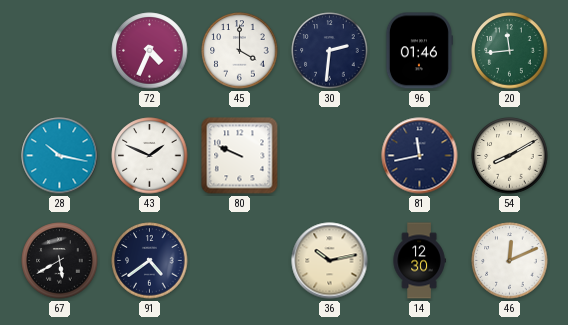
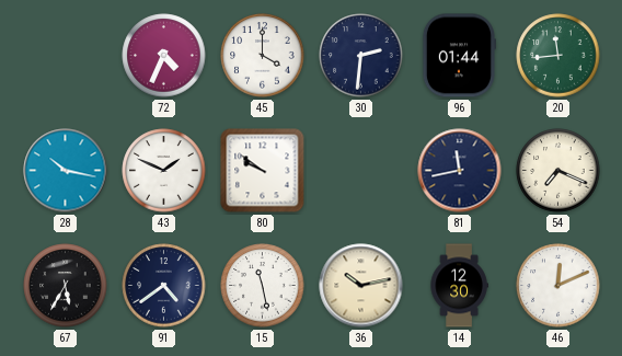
96: 01:46 -> 01:44 (459, 56)
80: 9:49 -> 9:51 (263, 171)
54: 8:10 -> 7:19 (558, 171)
67: 5:40 -> 5:35 (66, 286)
15: none -> 11:28 (263, 286)
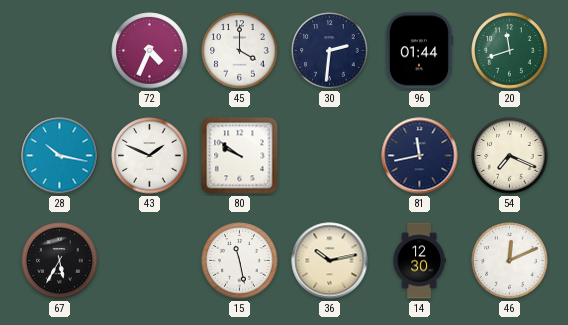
20: 11:44 -> 11:42 (510, 51)
91: 4:39 -> none (164, 286)
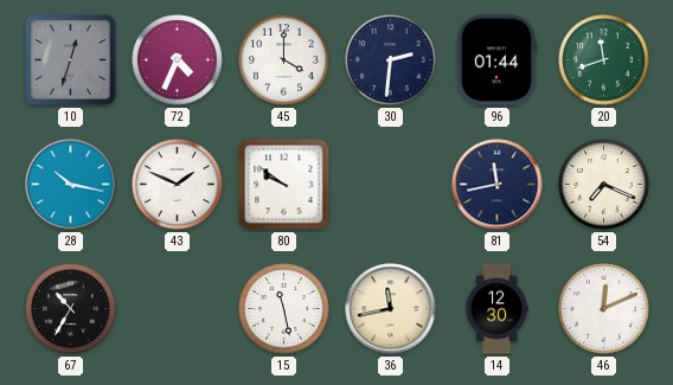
10: none -> 12:33 (71, 60)
67: 5:35 -> 10:35 (71, 309)
36: 10:13 -> 11:43 (391, 309)
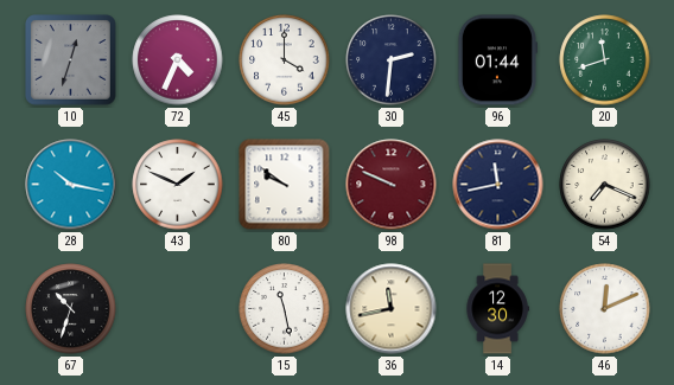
98: none -> 9:49 (392, 185)
67: 10:35 -> 10:33 (71, 309)
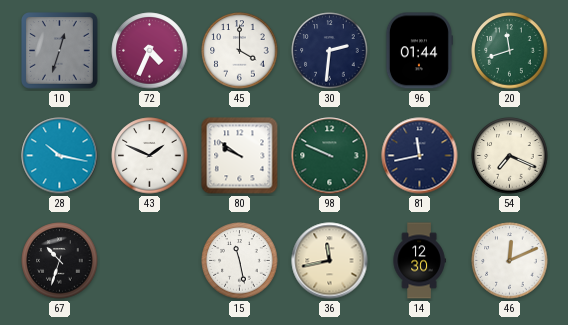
98 dial: burgundy -> green (330, 156)
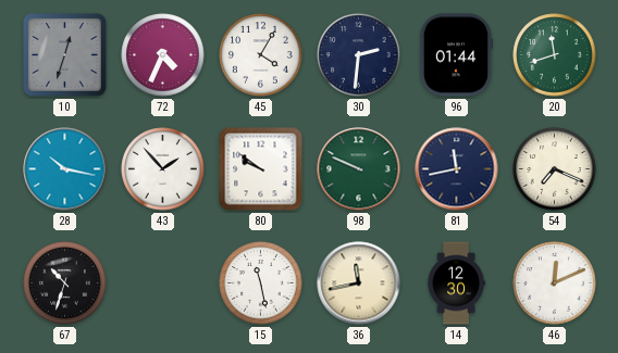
45: 4:00 -> 4:05 (261, 55)
43: 1:49 -> 1:53 (163, 169)
